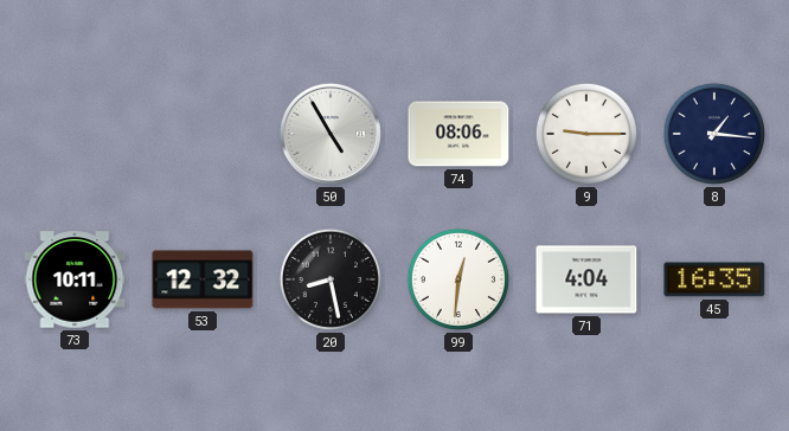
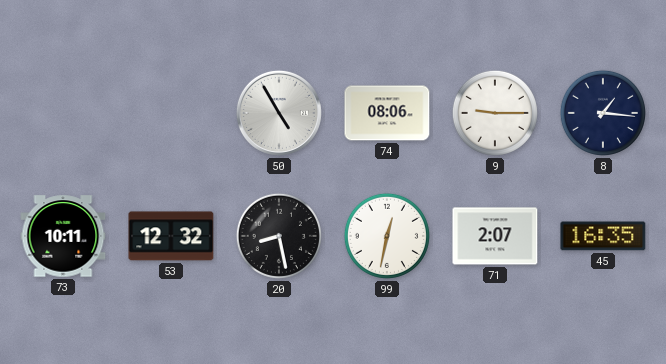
99: 12:31 -> 12:32 (387, 236)
71: 4:04 -> 2:07 (495, 236)
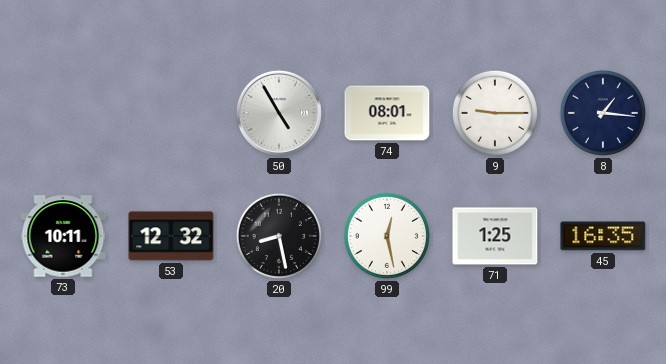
74: 08:06 -> 08:01 (387, 113)
99: 12:32 -> 12:28 (387, 236)
71: 2:07 -> 1:25 (495, 236)
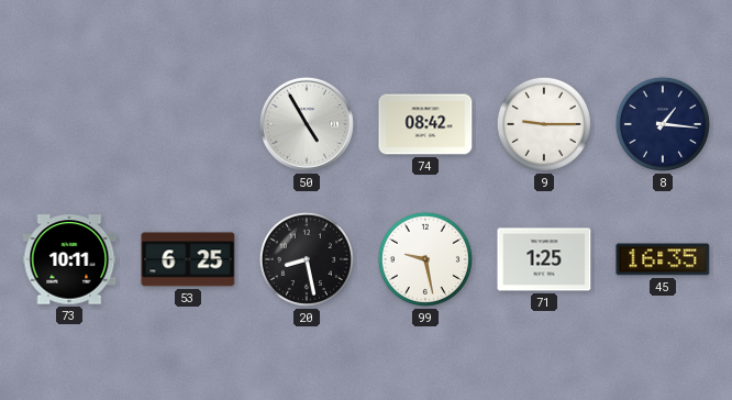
74: 08:01 -> 08:42 (425, 124)
53: 12:32 -> 6:25 (188, 259)
99: 12:28 -> 9:28 (425, 259)
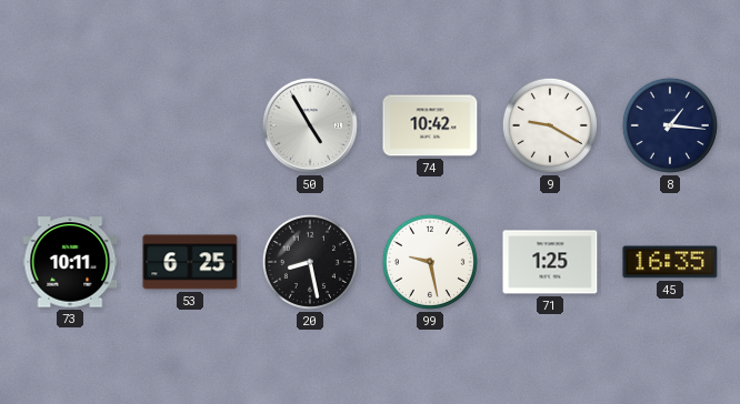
74: 08:42 -> 10:42 (430, 125)
9: 9:15 -> 9:20 (550, 125)
